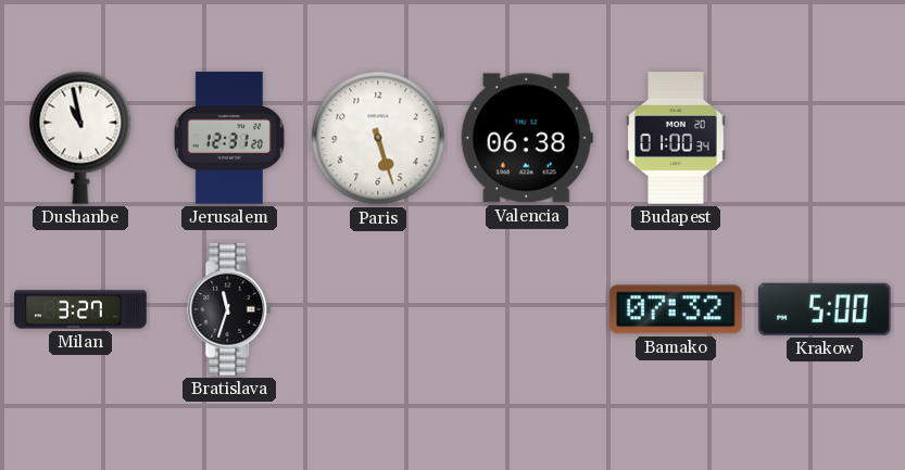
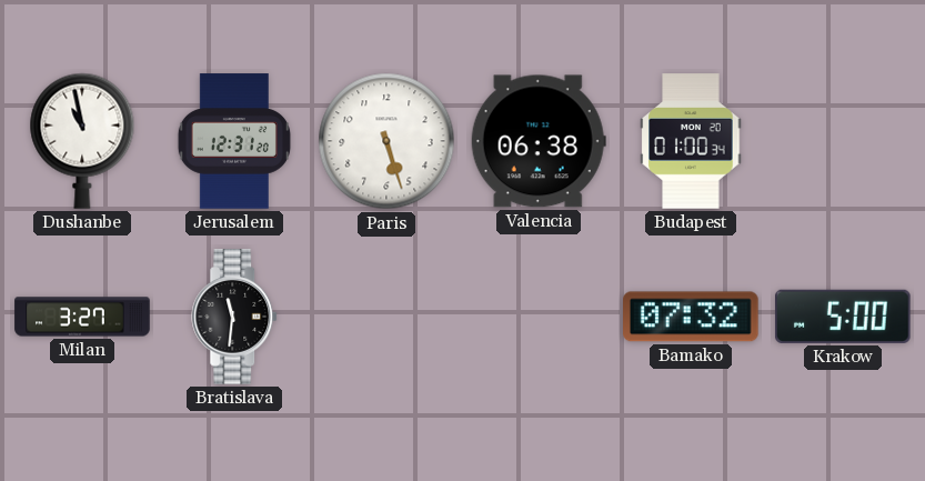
Bratislava: 11:33 -> 11:31 (235, 317)
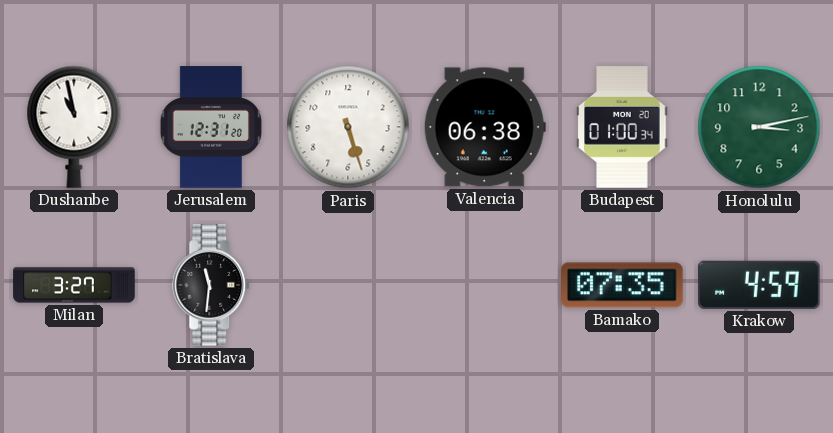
Honolulu: none -> 3:13 (759, 127)
Bamako: 07:32 -> 07:35 (623, 285)
Krakow: 5:00 -> 4:59 (759, 285)
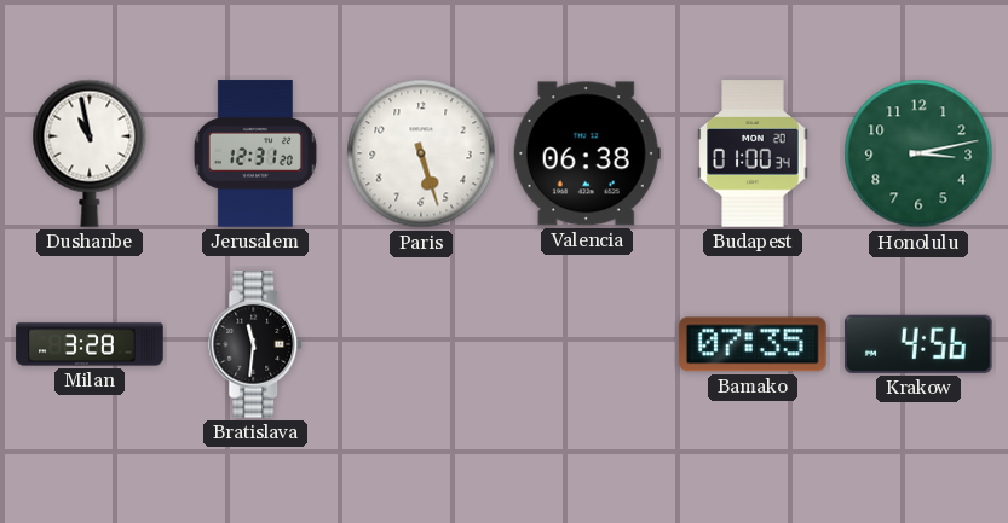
Milan: 3:27 -> 3:28 (90, 344)
Krakow: 4:59 -> 4:56 (918, 344)
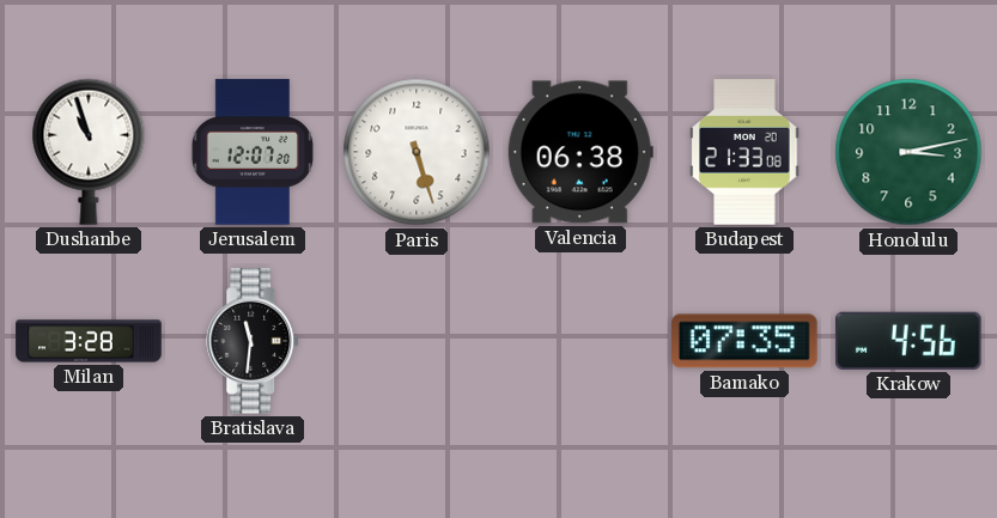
Dushanbe: 10:58 -> 10:57 (89, 152)
Jerusalem: 12:31 -> 12:07 (253, 152)
Budapest: 01:00 -> 21:33 (744, 152)
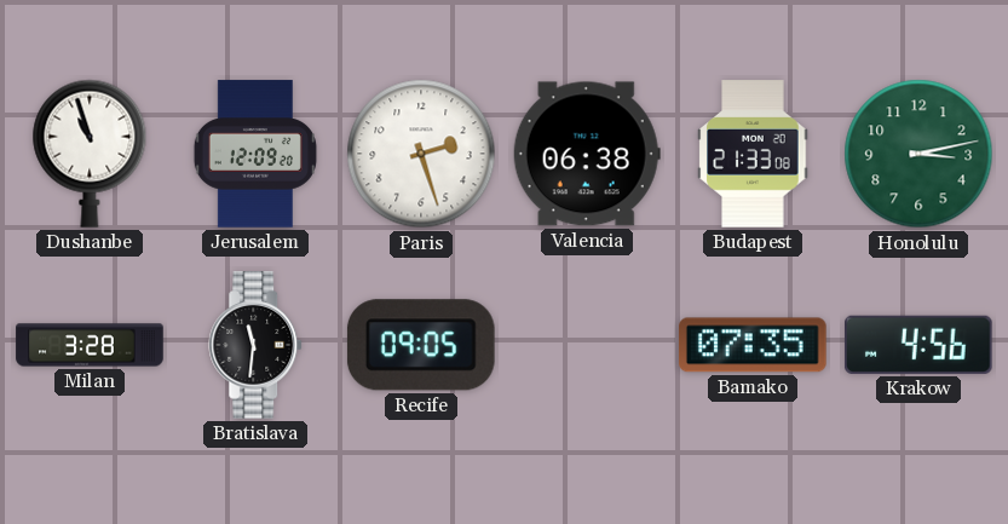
Jerusalem: 12:07 -> 12:09 (255, 154)
Paris: 5:27 -> 2:27 (421, 154)
Recife: none -> 09:05 (421, 345)
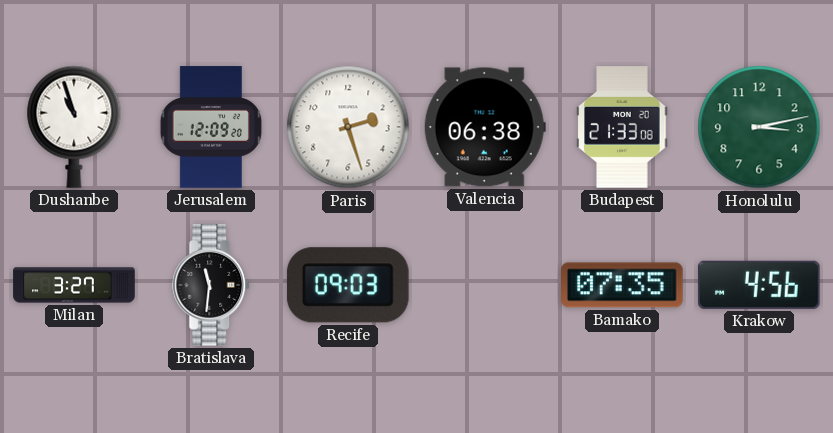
Milan: 3:28 -> 3:27 (74, 285)
Recife: 09:05 -> 09:03 (348, 285)
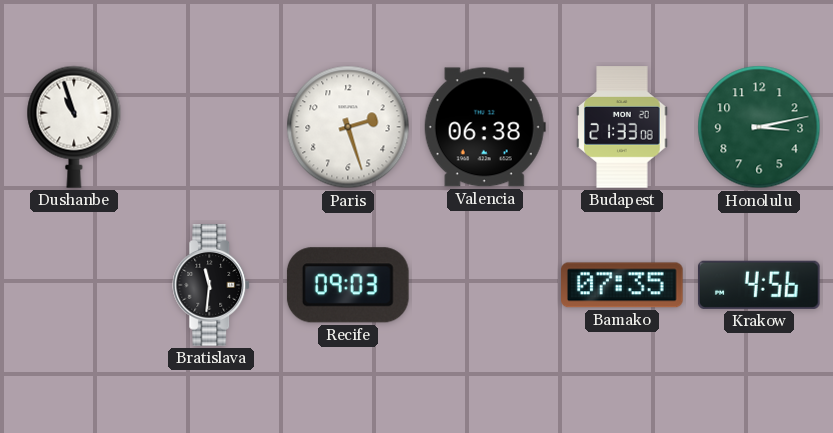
Jerusalem: 12:09 -> none (211, 127)
Milan: 3:27 -> none (74, 285)
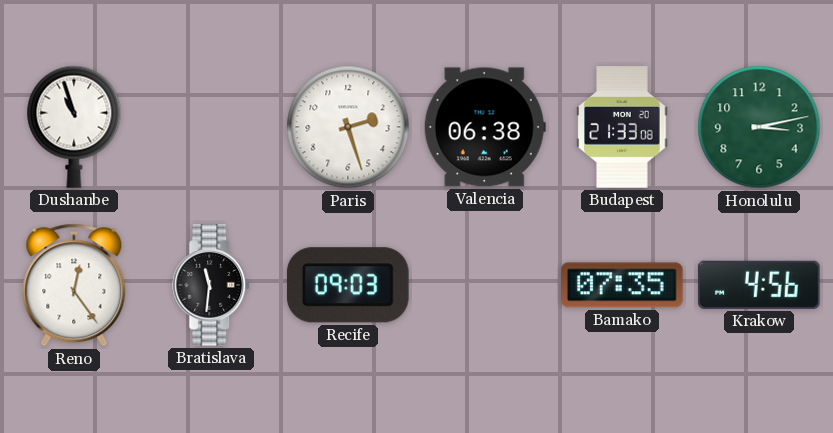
Reno: none -> 12:24 (74, 285)
